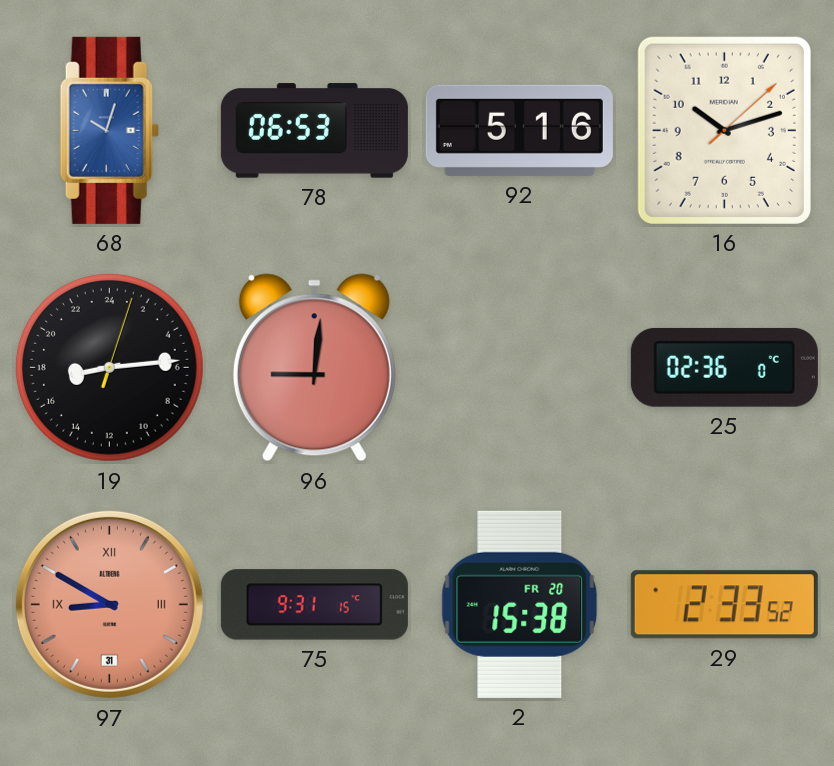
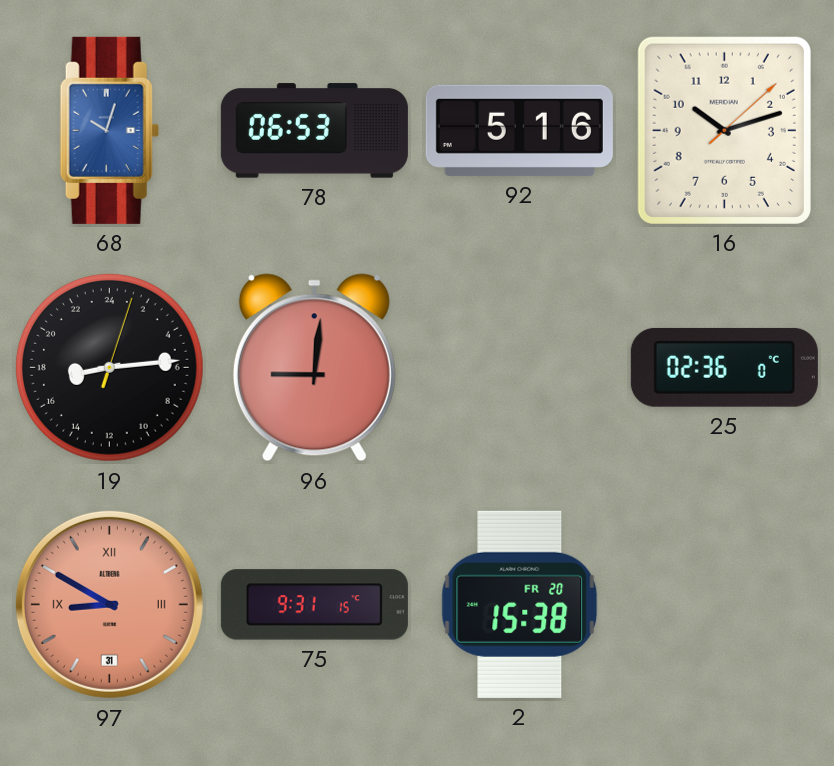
29: 2:33 -> none (724, 605)
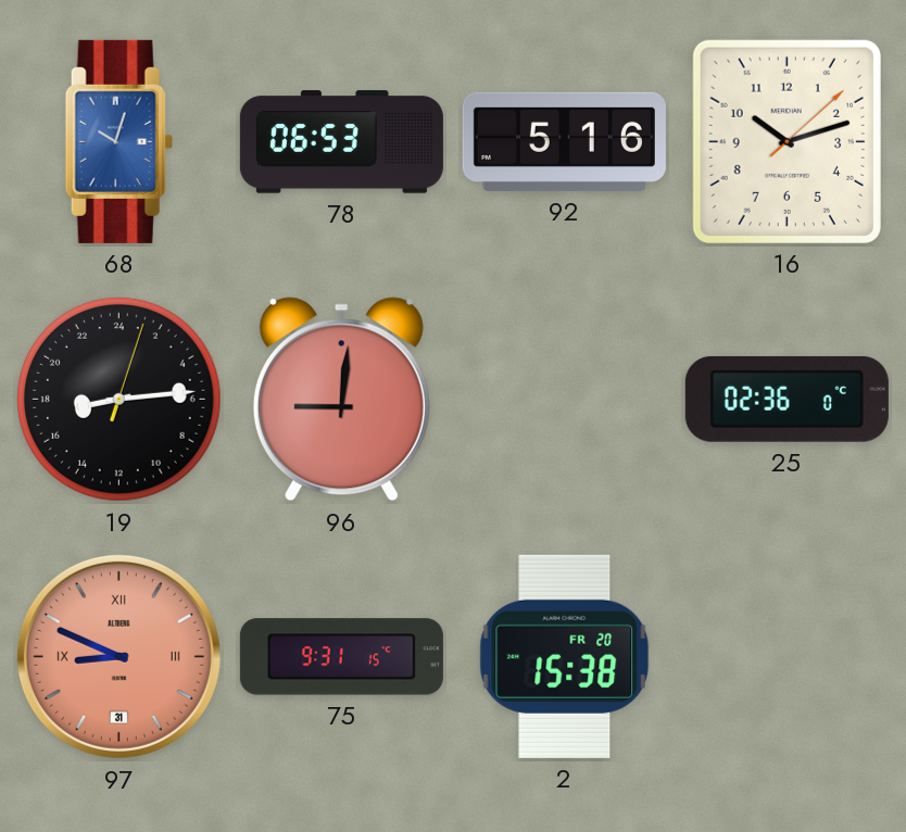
97: 8:50 -> 8:49 (118, 656)
